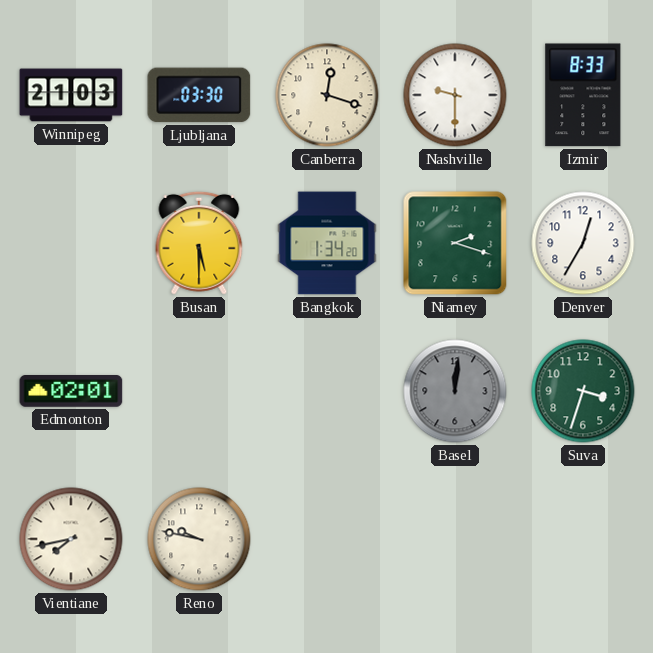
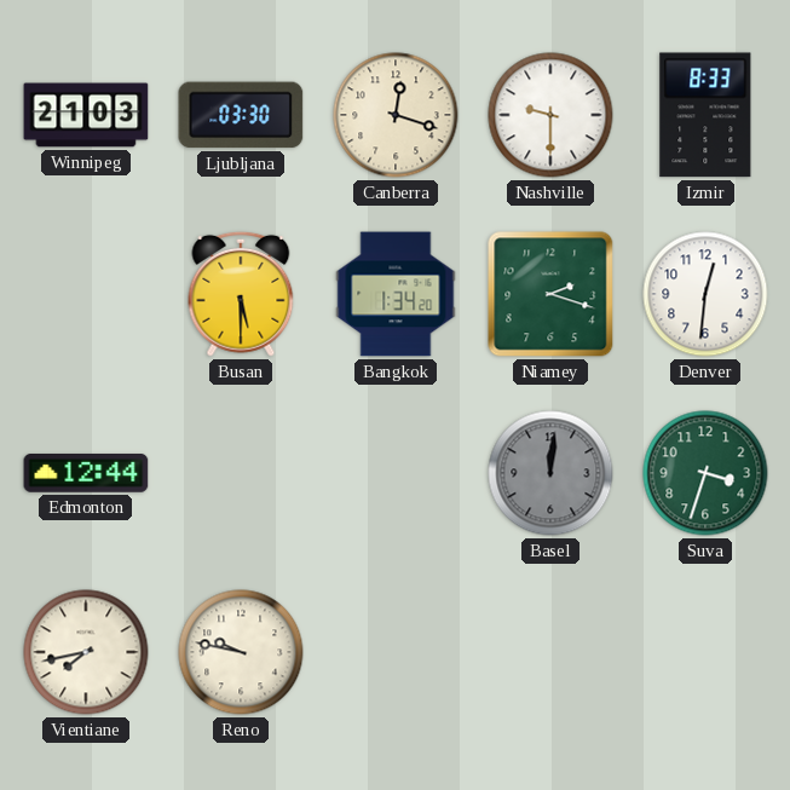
Denver: 12:35 -> 12:31 (705, 294)
Edmonton: 02:01 -> 12:44 (86, 474)
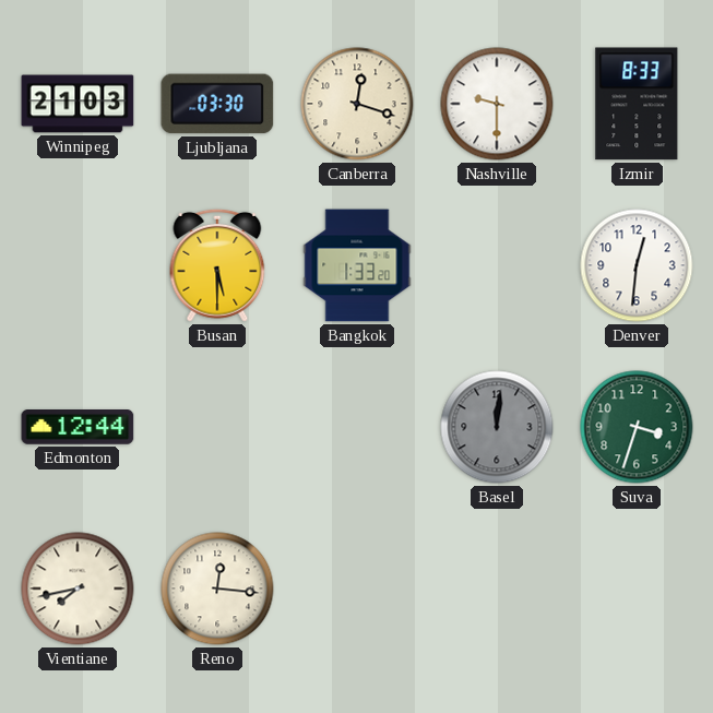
Bangkok: 1:34 -> 1:33 (357, 265)
Niamey: 2:18 -> none (550, 294)
Reno: 9:47 -> 12:16 (217, 589)
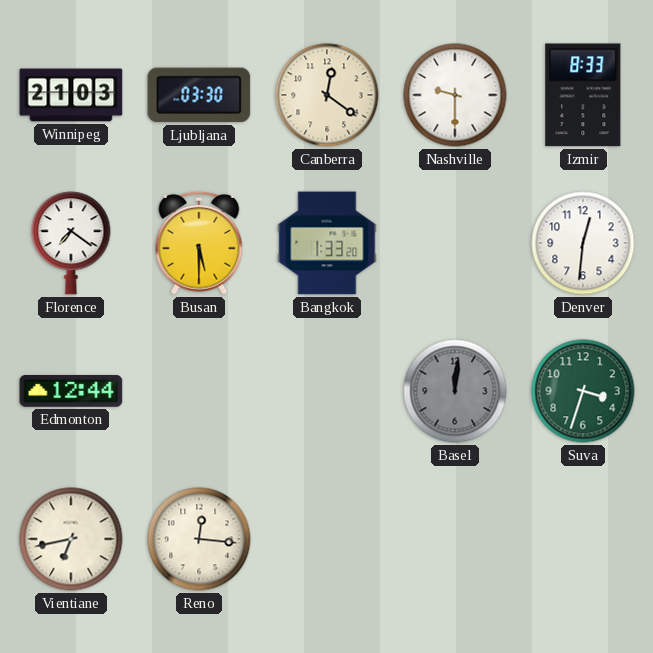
Canberra: 12:18 -> 12:21 (327, 95)
Florence: none -> 7:21 (71, 243)
Vientiane: 7:43 -> 6:43 (71, 539)
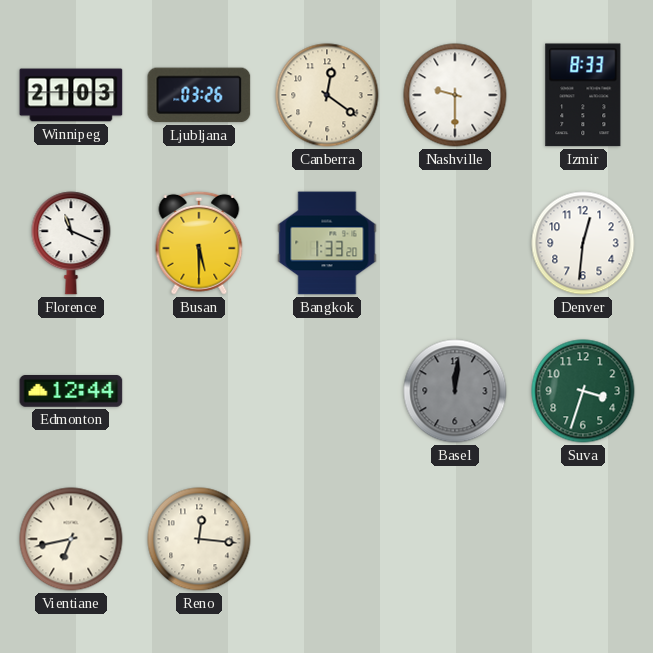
Ljubljana: 03:30 -> 03:26 (199, 95)
Florence: 7:21 -> 11:19 (71, 243)
